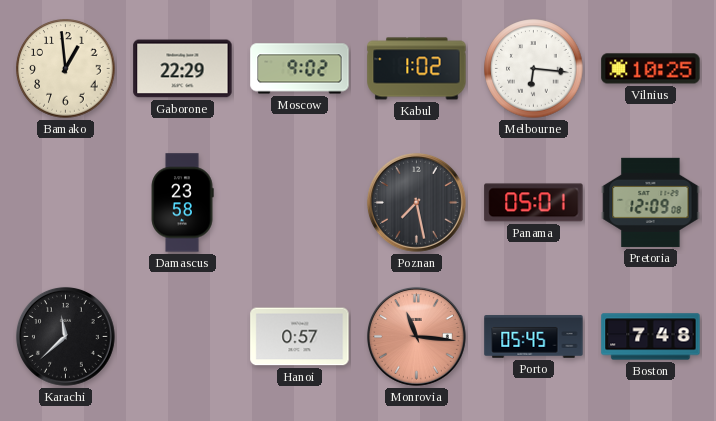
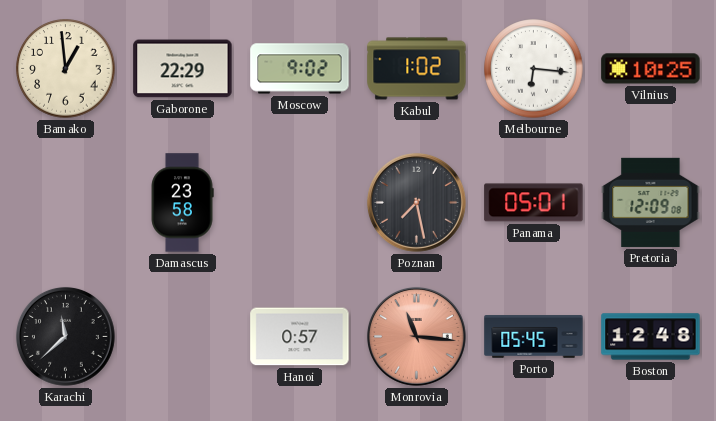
Boston: 7:48 -> 12:48 (651, 337)
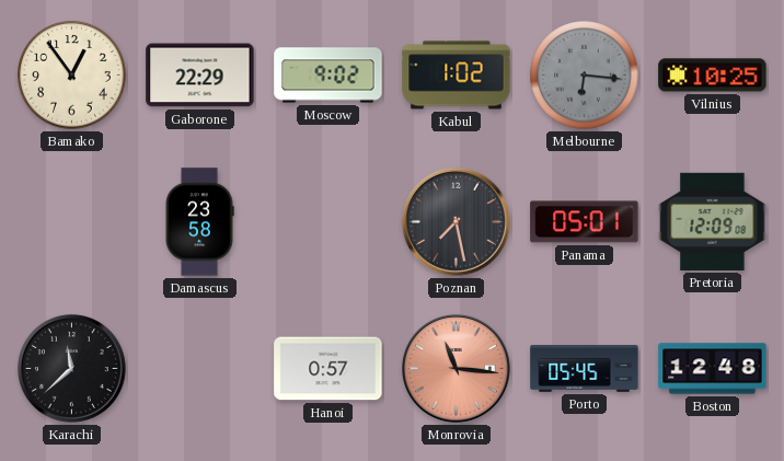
Bamako: 12:59 -> 12:54 (72, 76)
Melbourne dial: white -> grey (585, 76)
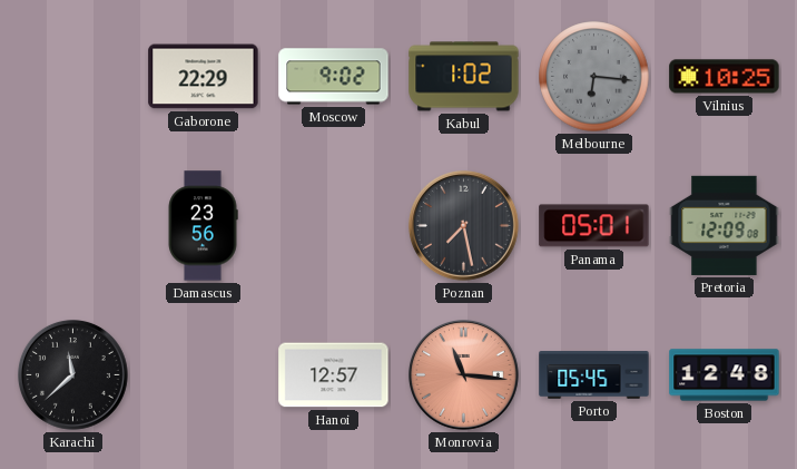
Bamako: 12:54 -> none (72, 76)
Damascus: 23:58 -> 23:56 (203, 226)
Hanoi: 0:57 -> 12:57 (334, 375)
